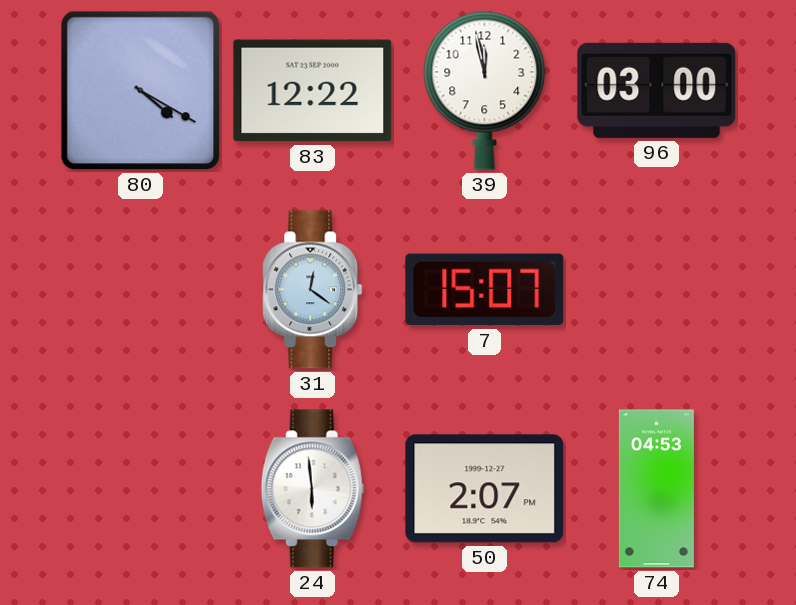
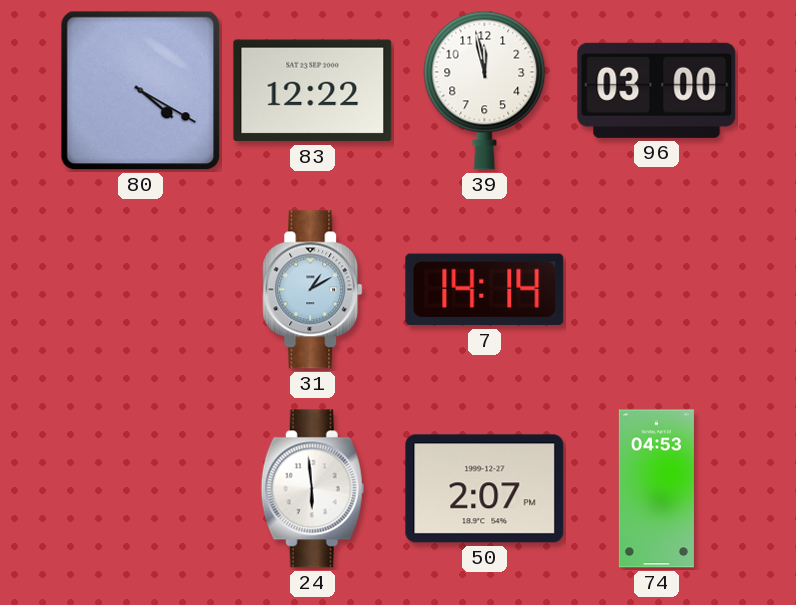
31: 12:21 -> 1:10 (313, 290)
7: 15:07 -> 14:14 (485, 290)
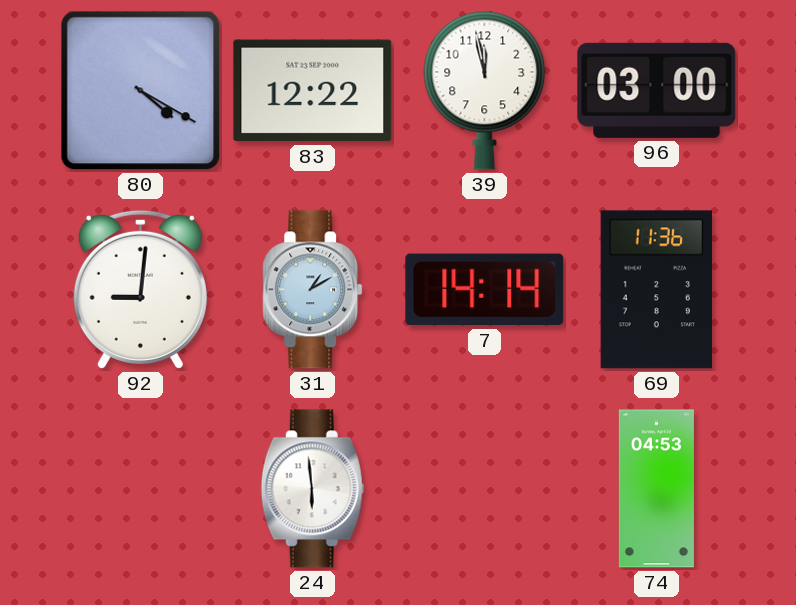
92: none -> 9:01 (140, 289)
69: none -> 11:36 (656, 290)
50: 2:07 -> none (485, 489)
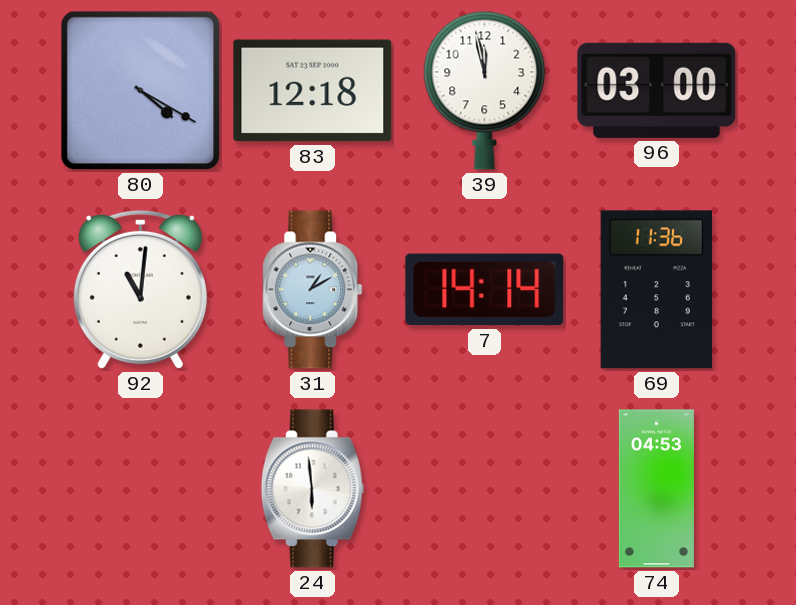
83: 12:22 -> 12:18 (313, 91)
92: 9:01 -> 11:01 (140, 289)
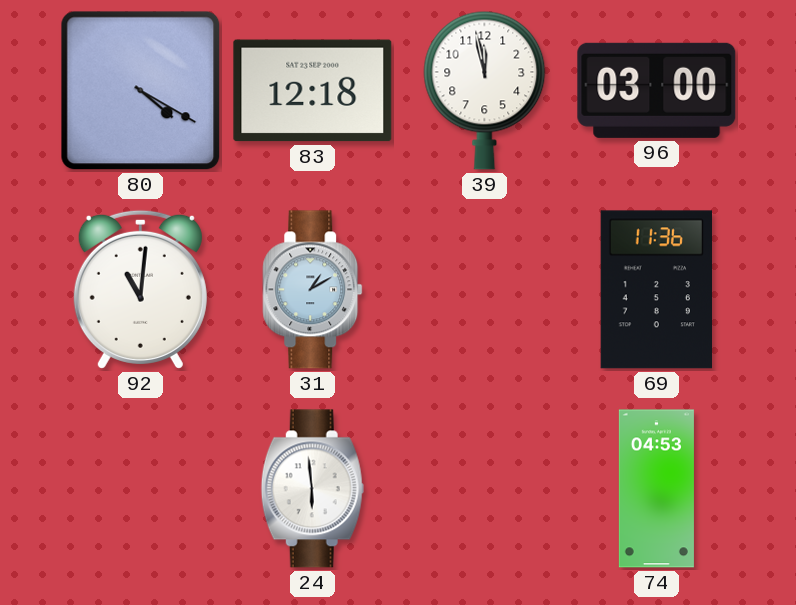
7: 14:14 -> none (485, 290)
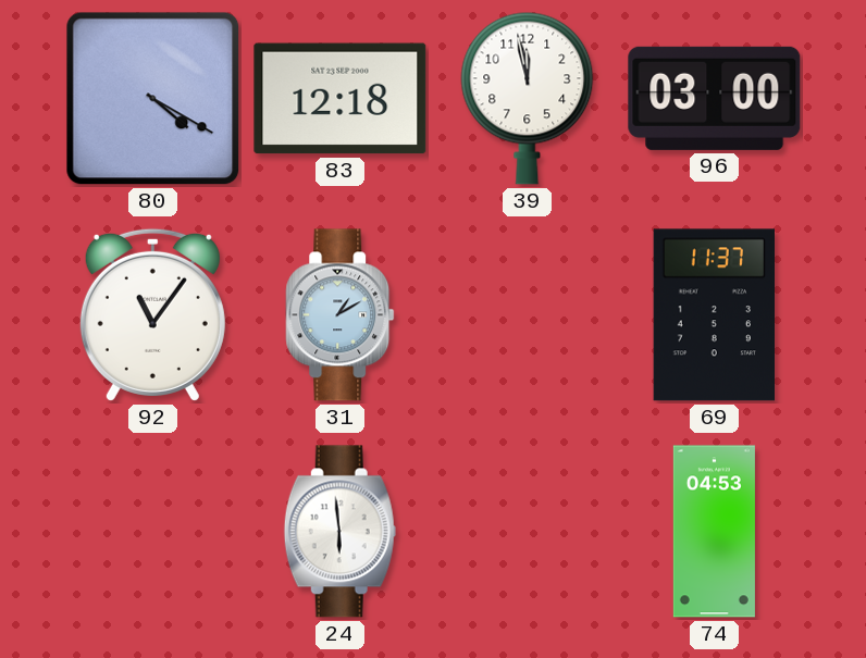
92: 11:01 -> 11:06 (152, 314)
69: 11:36 -> 11:37 (714, 315)
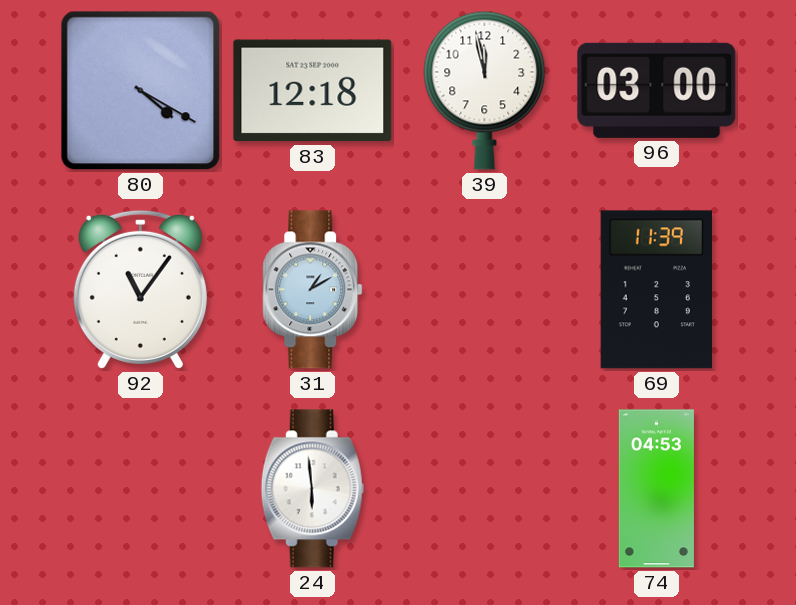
69: 11:37 -> 11:39 (656, 290)
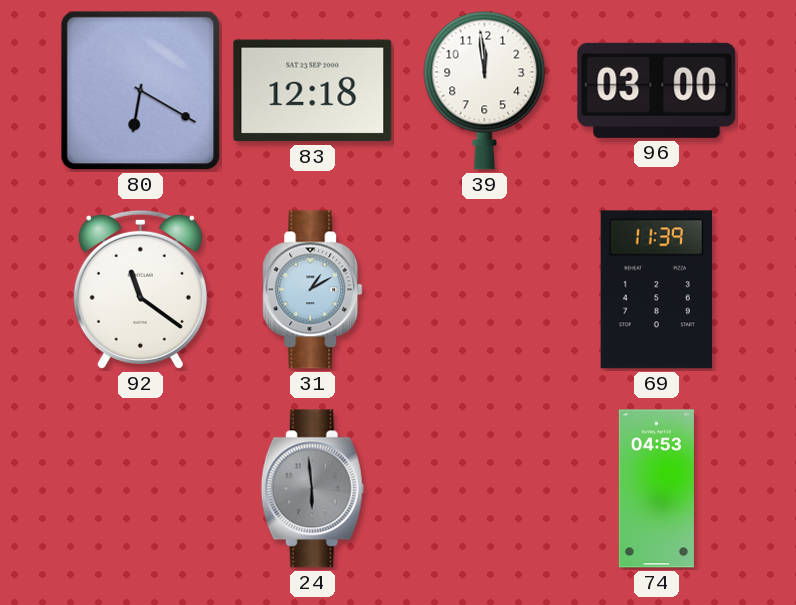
80: 4:20 -> 6:20 (141, 91)
39: 11:58 -> 11:59 (485, 90)
92: 11:06 -> 11:21 (140, 289)
24 dial: white -> grey (312, 489)
